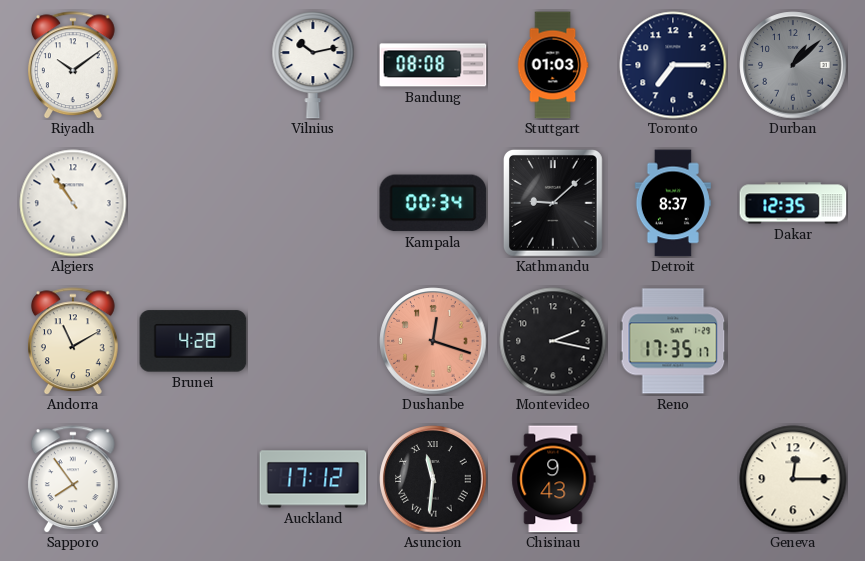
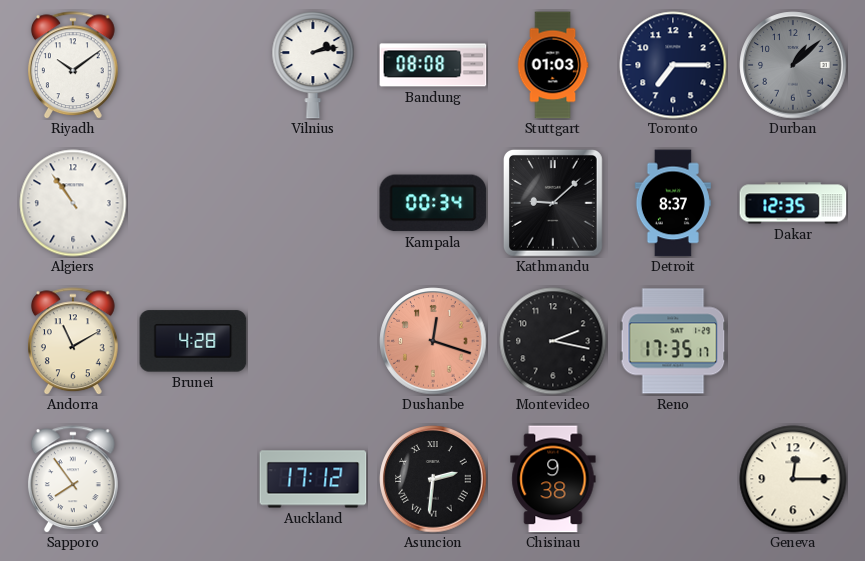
Vilnius: 10:13 -> 2:13 (313, 65)
Asuncion: 11:31 -> 2:31 (433, 479)
Chisinau: 9:43 -> 9:38 (553, 479)
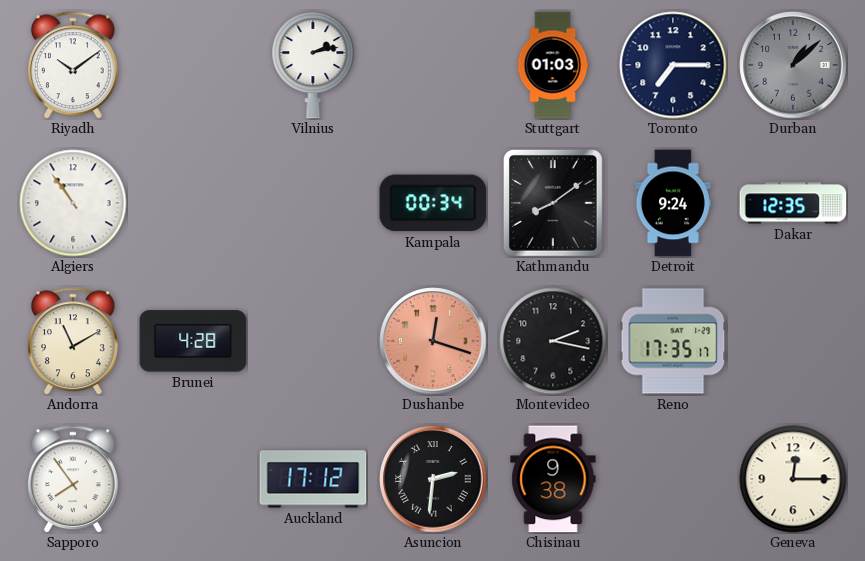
Bandung: 08:08 -> none (433, 65)
Kathmandu: 9:08 -> 8:09 (553, 203)
Detroit: 8:37 -> 9:24 (673, 203)
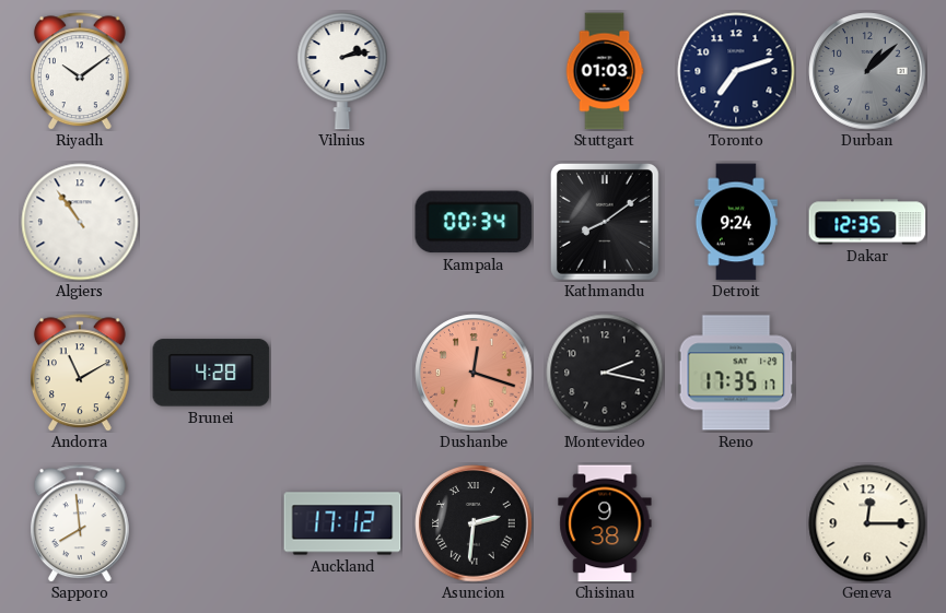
Toronto: 7:15 -> 7:12 (736, 71)
Sapporo: 7:54 -> 7:59 (80, 523)
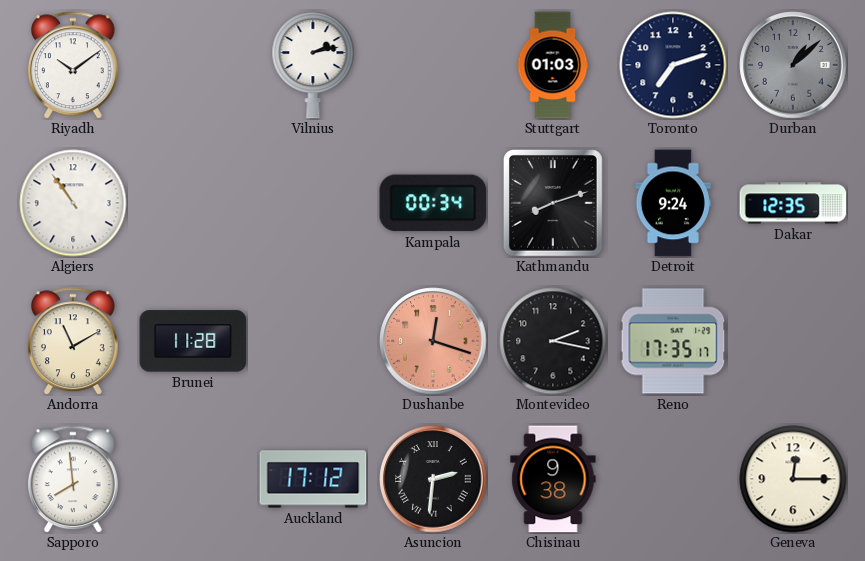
Kathmandu: 8:09 -> 8:12 (553, 203)
Brunei: 4:28 -> 11:28 (193, 341)
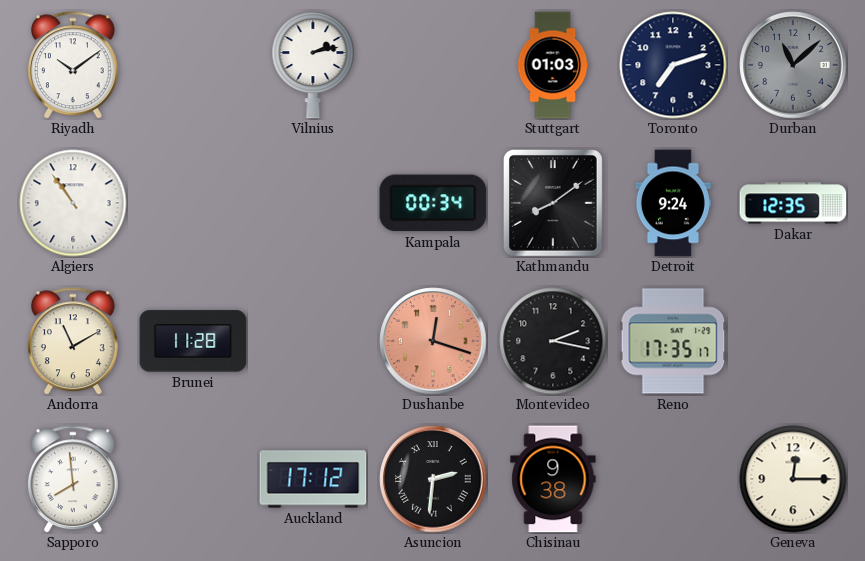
Durban: 1:08 -> 11:08 (793, 65)
Kathmandu: 8:12 -> 8:09 (553, 203)
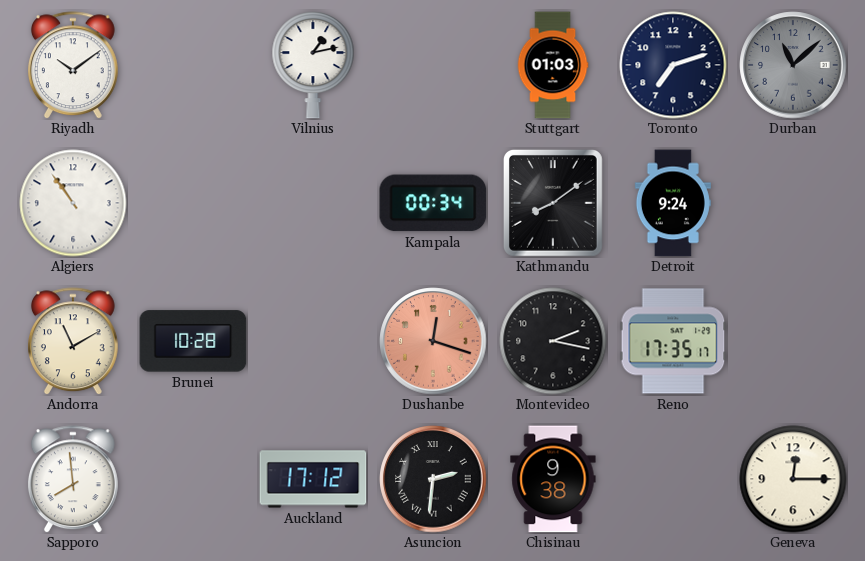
Vilnius: 2:13 -> 1:13 (313, 65)
Dakar: 12:35 -> none (793, 203)
Brunei: 11:28 -> 10:28 (193, 341)
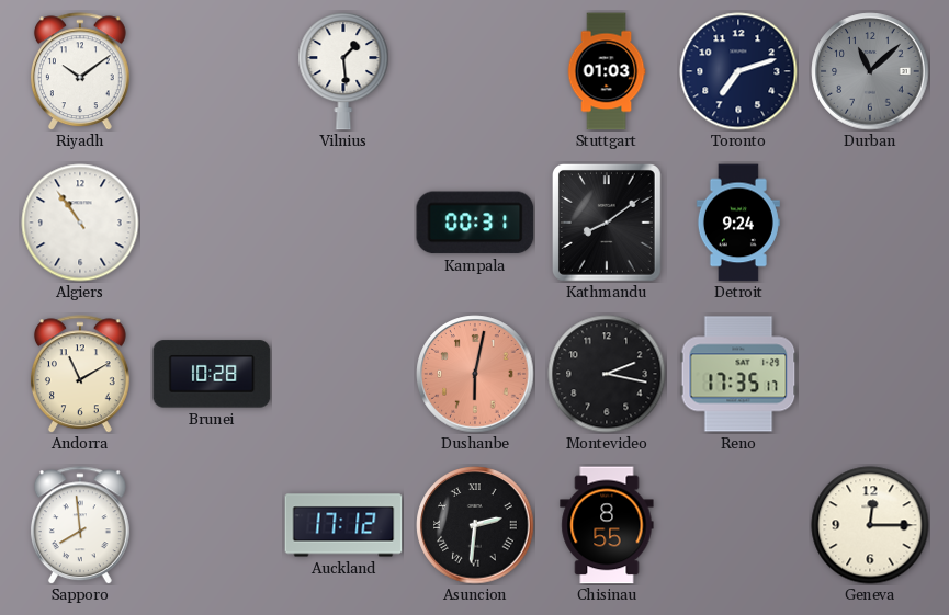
Vilnius: 1:13 -> 1:29 (343, 71)
Kampala: 00:34 -> 00:31 (475, 223)
Dushanbe: 12:18 -> 6:02 (475, 374)
Chisinau: 9:38 -> 8:55 (607, 525)
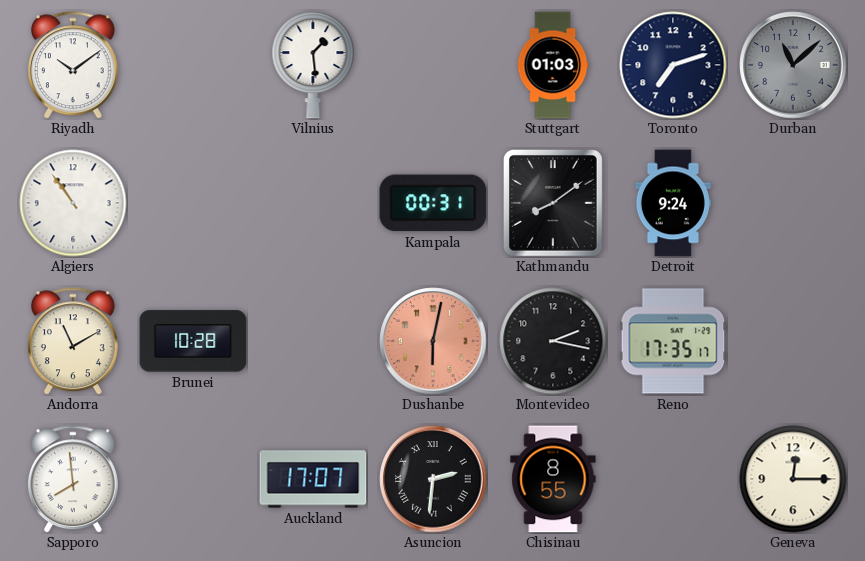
Auckland: 17:12 -> 17:07 (313, 479)
